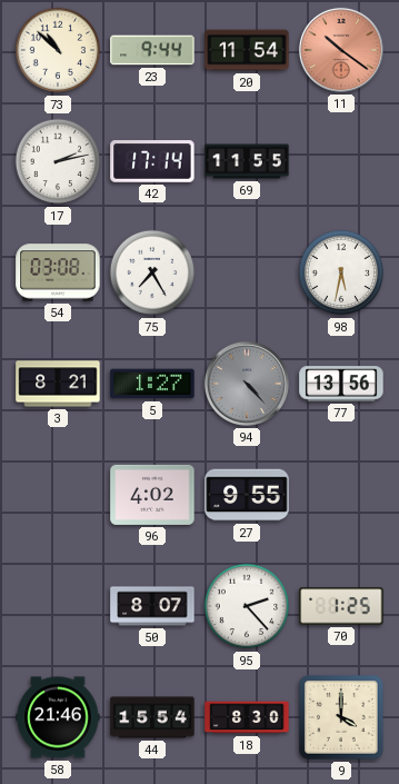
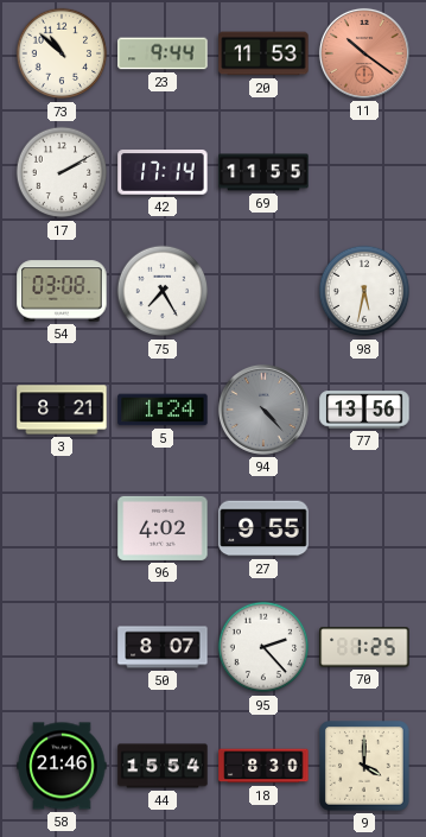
20: 11:54 -> 11:53 (263, 53)
17: 2:13 -> 2:10 (62, 172)
5: 1:27 -> 1:24 (163, 410)
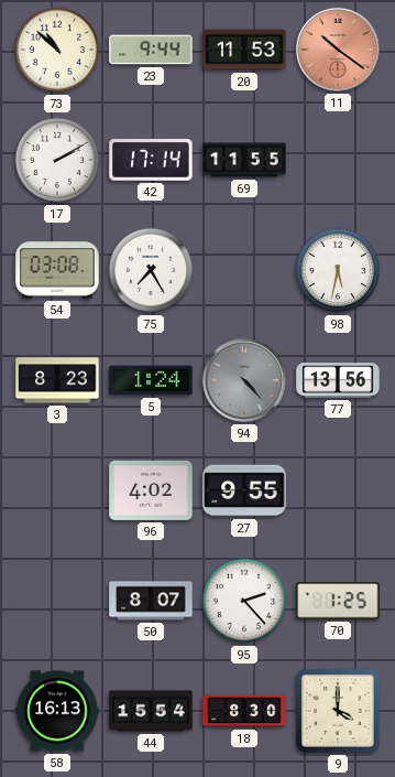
3: 8:21 -> 8:23 (57, 380)
58: 21:46 -> 16:13 (57, 711)
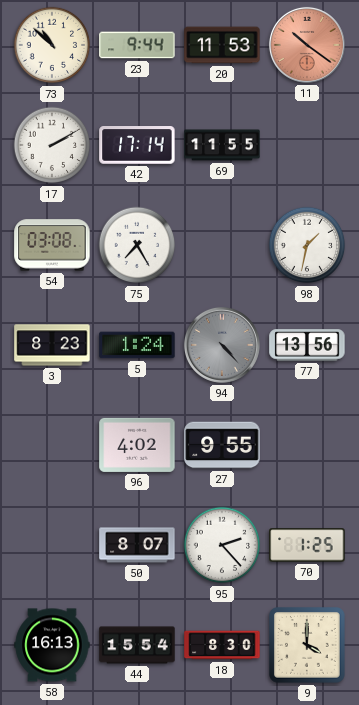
98: 5:32 -> 1:32 (307, 245)
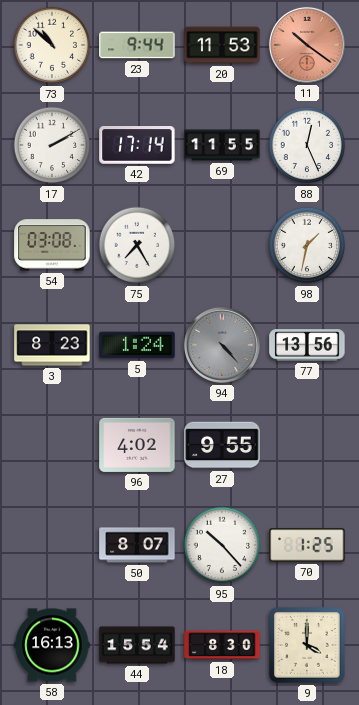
88: none -> 12:26 (307, 145)
95: 2:23 -> 10:23 (222, 545)
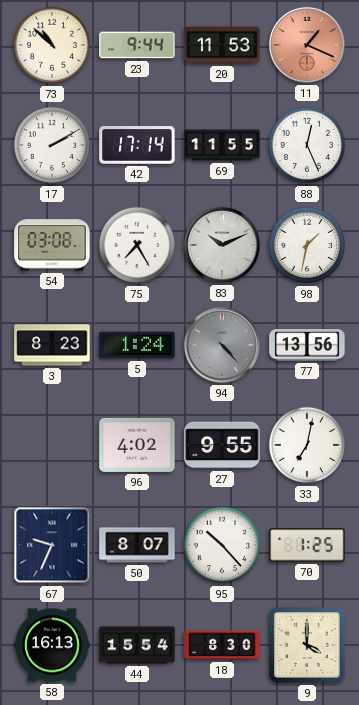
11: 10:21 -> 1:19 (307, 45)
83: none -> 10:11 (222, 245)
33: none -> 7:02 (307, 445)
67: none -> 9:34 (52, 545)
